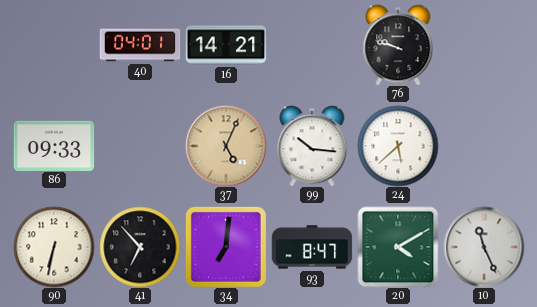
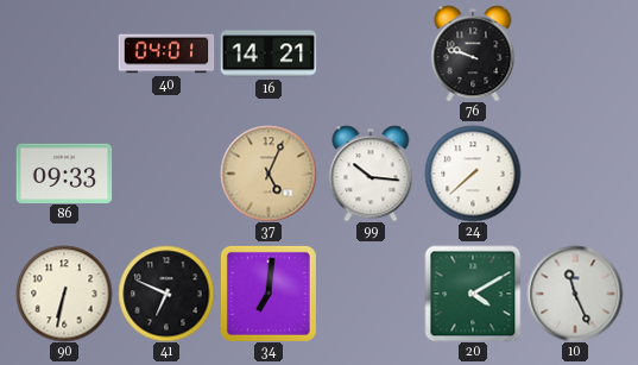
24: 5:38 -> 7:38 (473, 174)
41: 6:53 -> 6:49 (166, 294)
93: 8:47 -> none (312, 247)
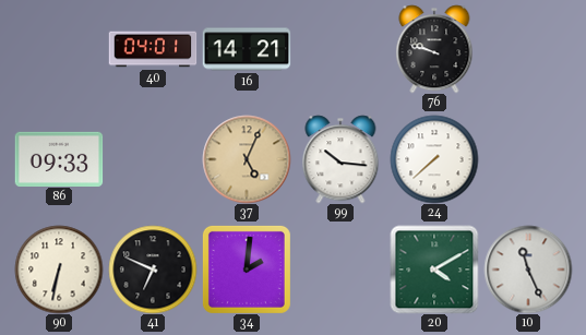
34: 7:01 -> 2:01 (247, 270)
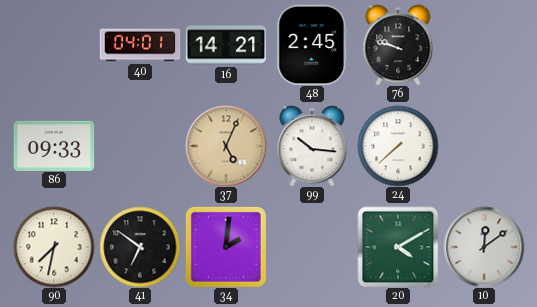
48: none -> 2:45 (312, 45)
90: 6:32 -> 7:32 (54, 247)
41: 6:49 -> 6:51 (140, 247)
10: 11:26 -> 12:09 (484, 247)
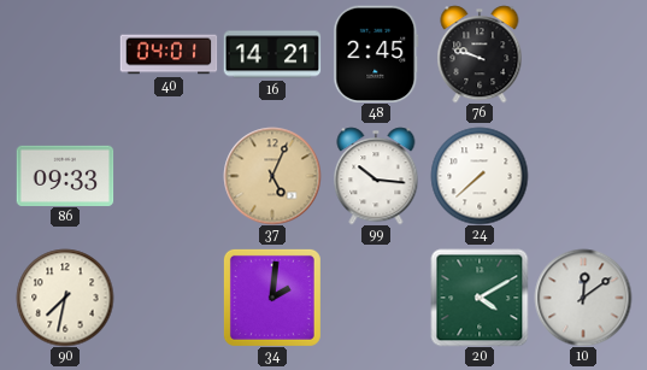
41: 6:51 -> none (140, 247)
